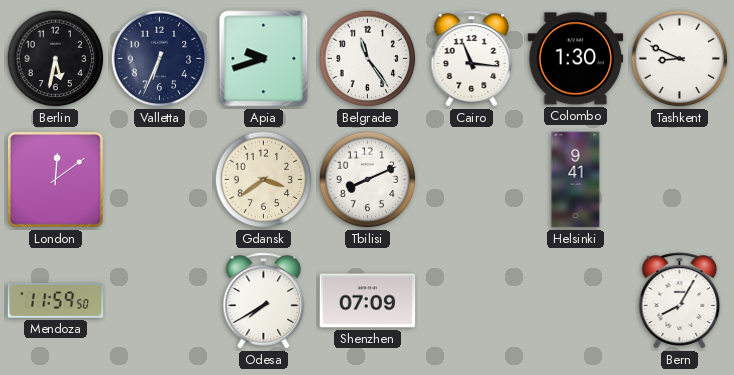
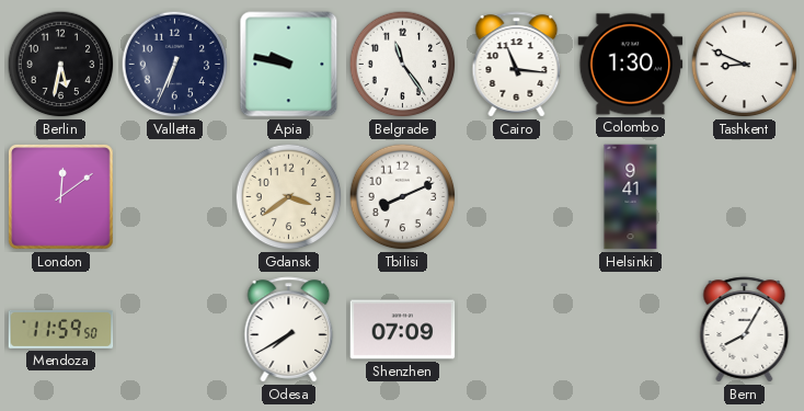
Apia: 9:42 -> 9:47 (289, 65)
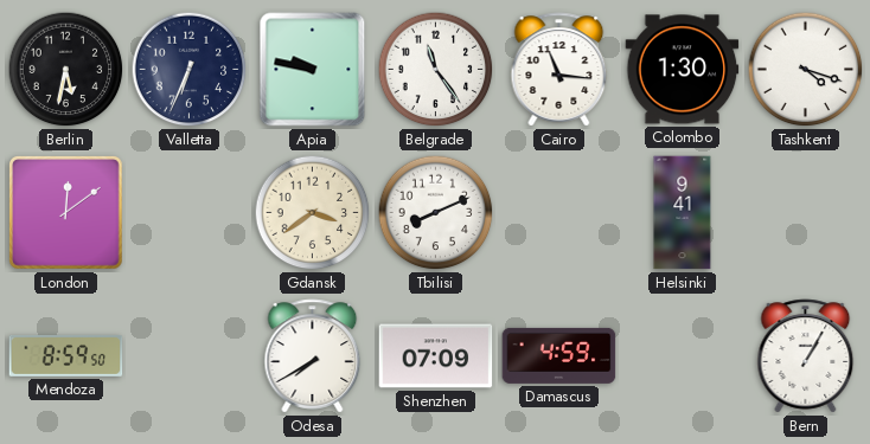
Tashkent: 8:49 -> 4:18 (806, 70)
Mendoza: 11:59 -> 8:59 (66, 355)
Damascus: none -> 4:59 (559, 355)
Bern: 8:05 -> 1:05 (806, 356)
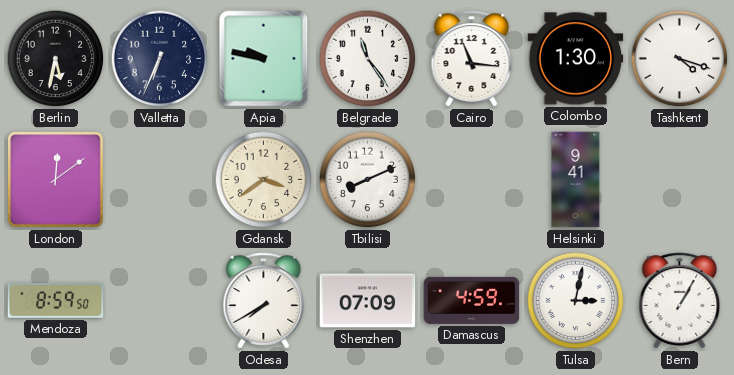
Tulsa: none -> 3:02 (576, 301)
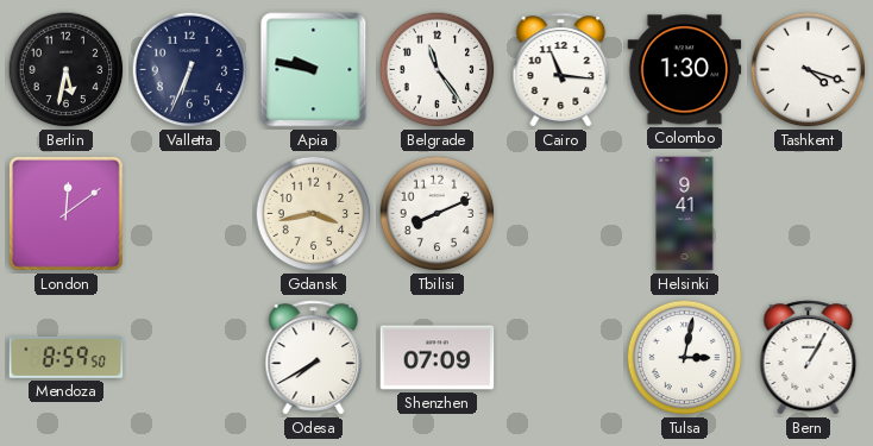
Gdansk: 3:39 -> 3:43 (314, 214)
Damascus: 4:59 -> none (472, 300)
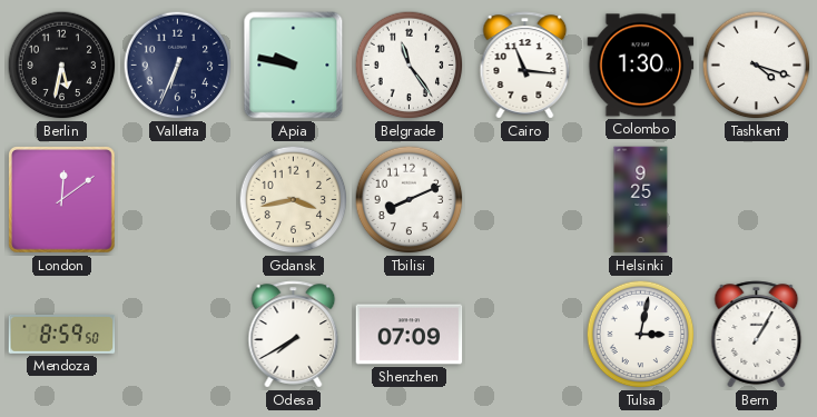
Helsinki: 9:41 -> 9:25 (641, 200)
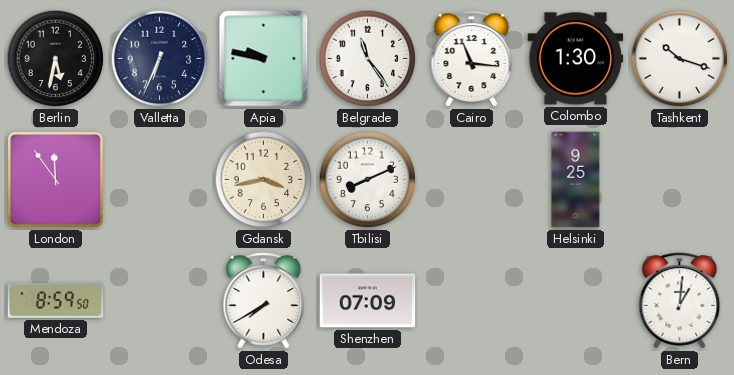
Tashkent: 4:18 -> 10:18 (680, 59)
London: 12:09 -> 11:54 (56, 180)
Tulsa: 3:02 -> none (641, 335)
Bern: 1:05 -> 1:01 (680, 301)
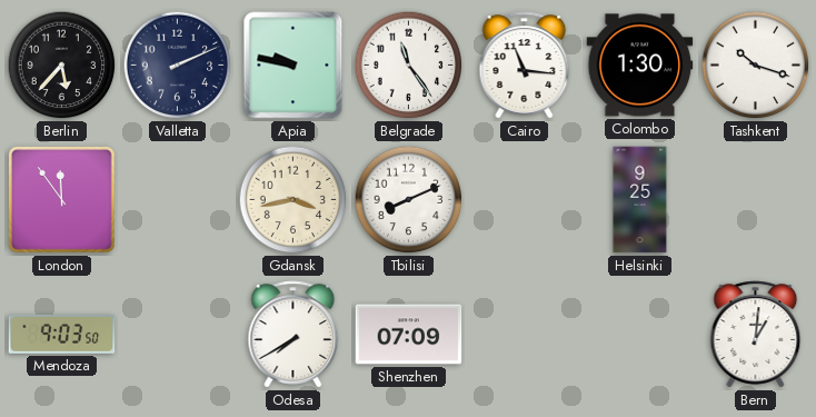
Berlin: 5:32 -> 5:37 (62, 66)
Valletta: 6:34 -> 2:11 (178, 66)
Mendoza: 8:59 -> 9:03 (62, 334)
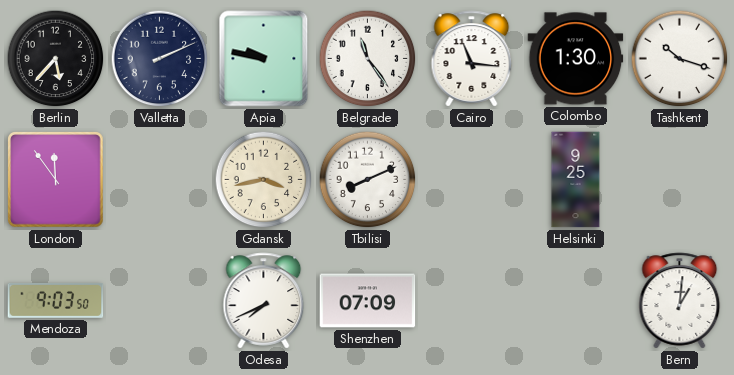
Odesa: 7:40 -> 7:41 (264, 301)
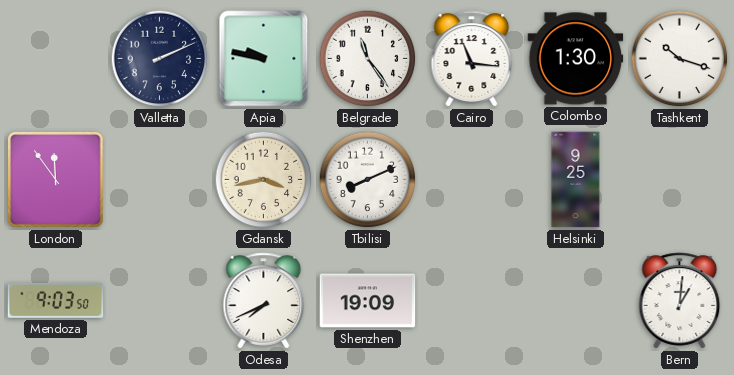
Berlin: 5:37 -> none (56, 59)
Shenzhen: 07:09 -> 19:09 (368, 301)
